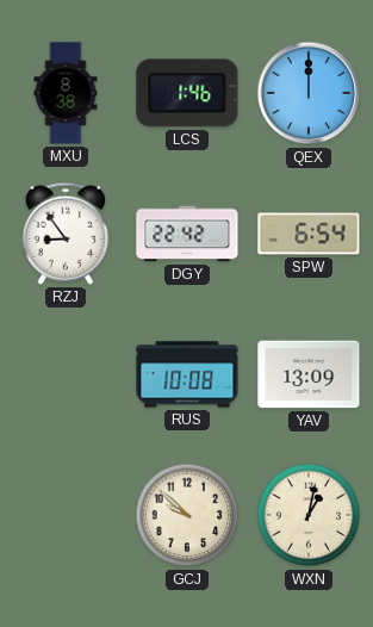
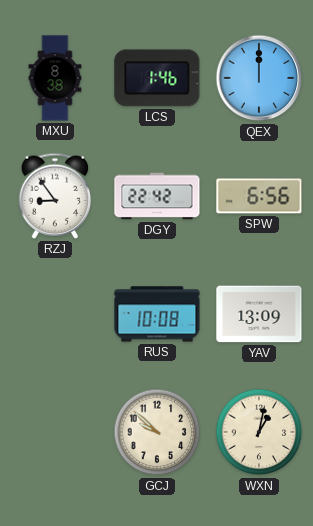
SPW: 6:54 -> 6:56 (259, 196)
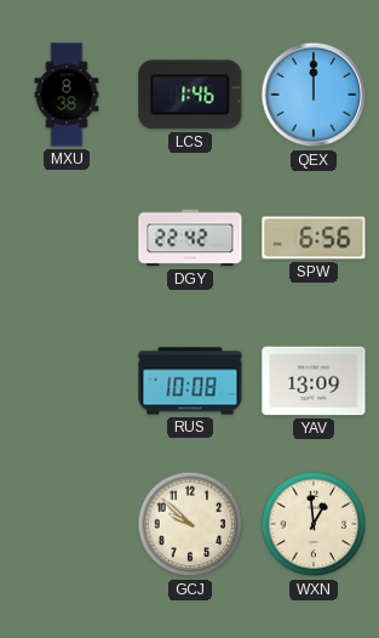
RZJ: 8:54 -> none (55, 196)
WXN: 1:02 -> 12:59 (314, 524)
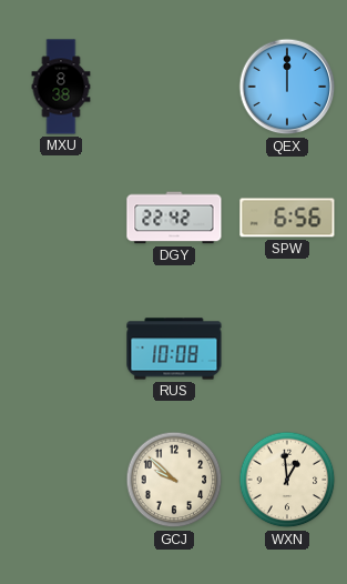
LCS: 1:46 -> none (190, 95)
YAV: 13:09 -> none (314, 381)
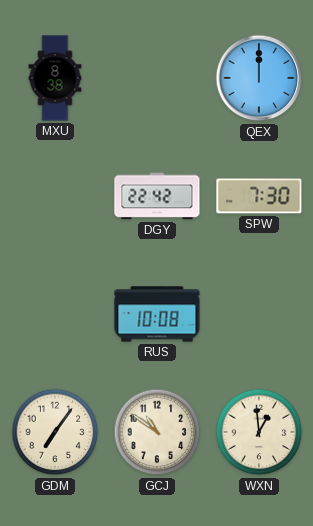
SPW: 6:56 -> 7:30 (259, 196)
GDM: none -> 7:06 (55, 432)
GCJ: 9:52 -> 10:51 (157, 432)
